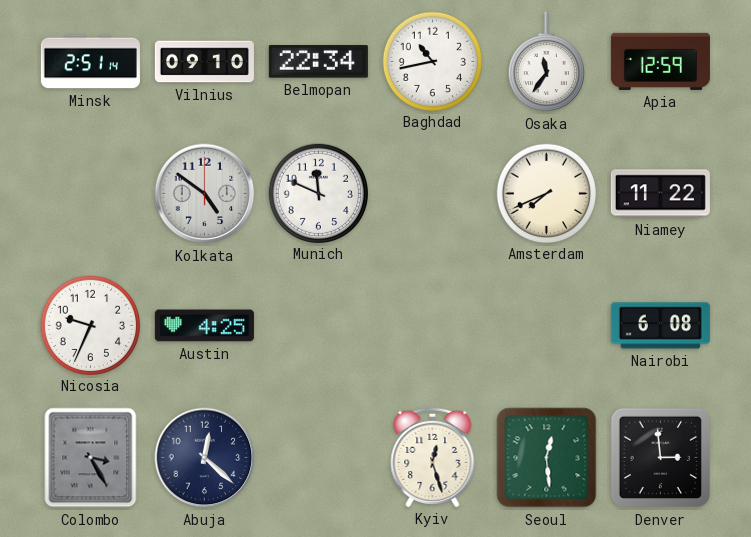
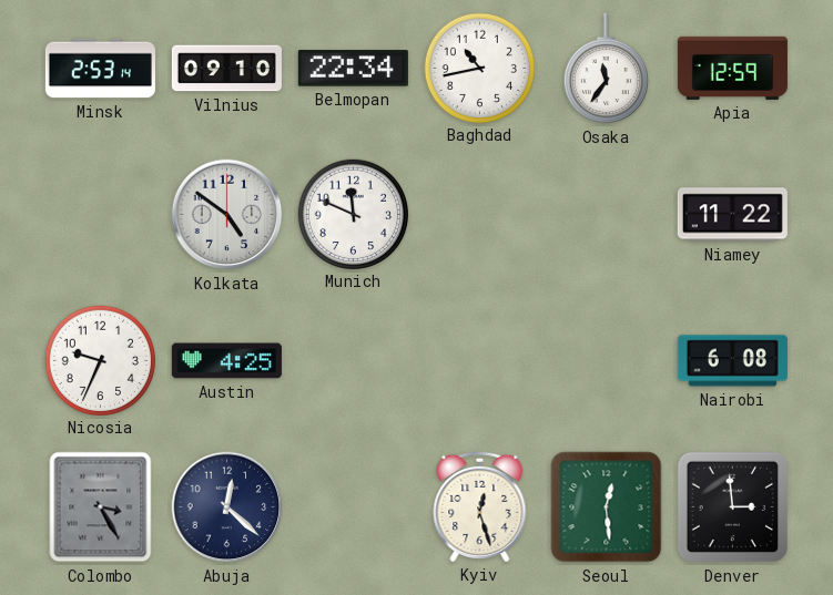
Minsk: 2:51 -> 2:53 (100, 69)
Amsterdam: 7:41 -> none (546, 193)
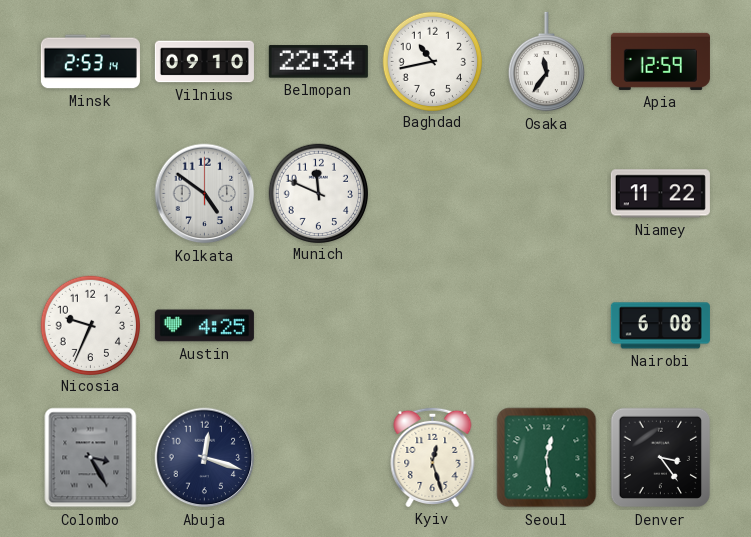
Abuja: 12:22 -> 12:18 (205, 458)
Denver: 2:59 -> 3:24 (661, 458)
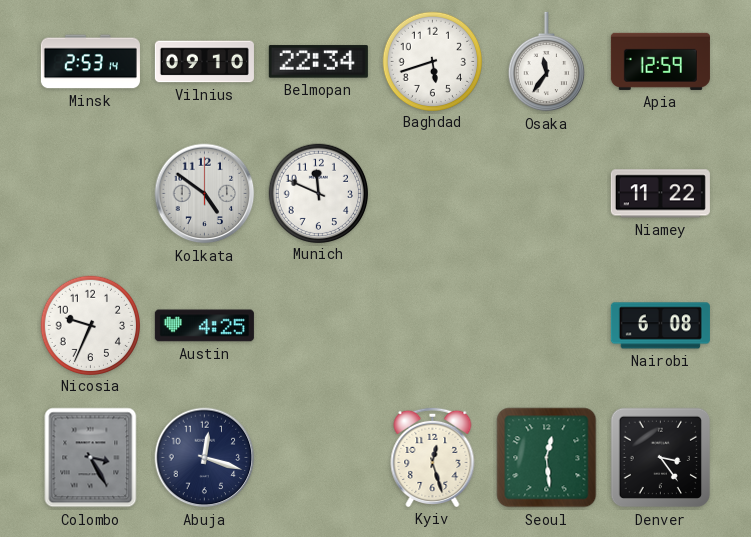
Baghdad: 10:43 -> 5:42 (432, 61)
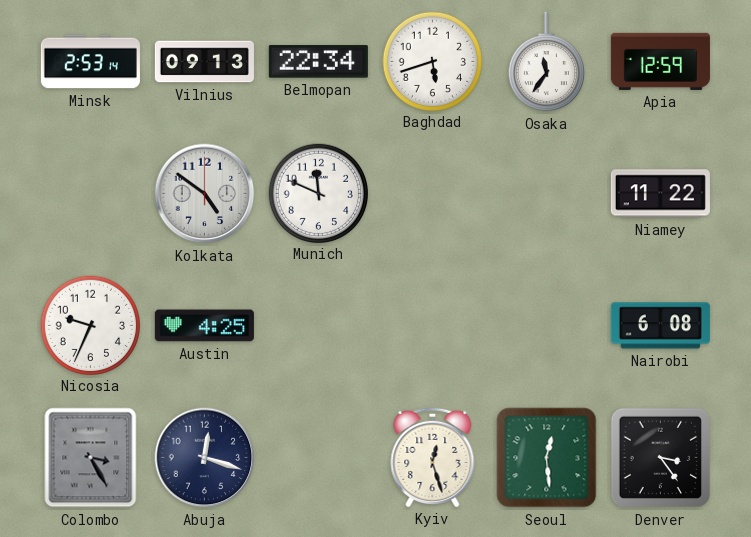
Vilnius: 09:10 -> 09:13 (204, 62)
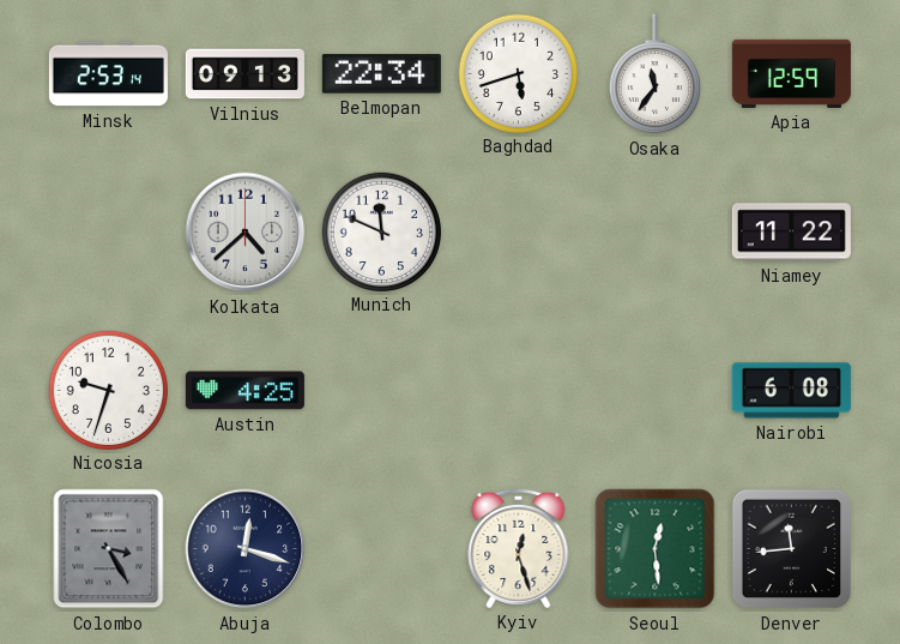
Kolkata: 4:51 -> 4:38 (246, 233)
Nicosia: 9:34 -> 9:33 (108, 390)
Denver: 3:24 -> 11:44 (792, 549)
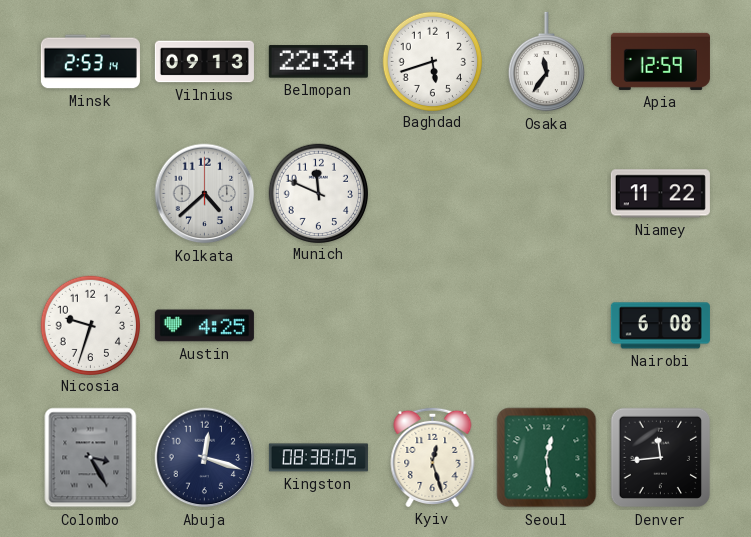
Kingston: none -> 08:38 (318, 458)
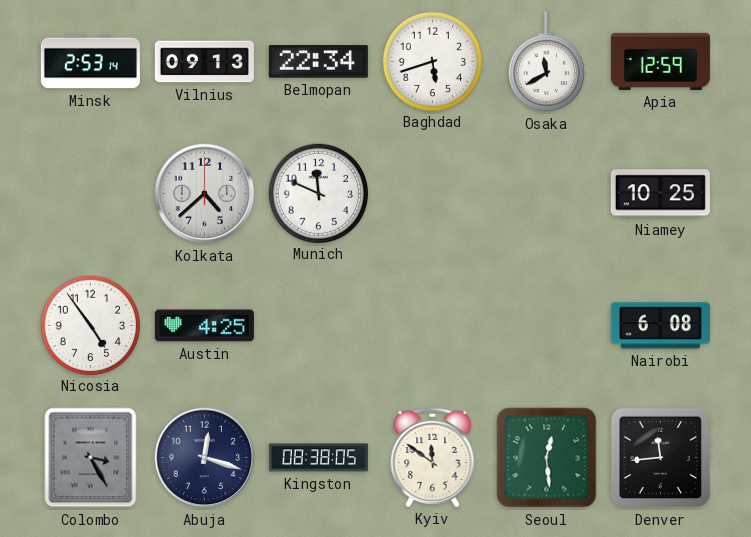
Osaka: 11:36 -> 11:40 (546, 62)
Niamey: 11:22 -> 10:25 (660, 194)
Nicosia: 9:33 -> 4:54 (90, 325)
Kyiv: 12:27 -> 11:51 (433, 457)
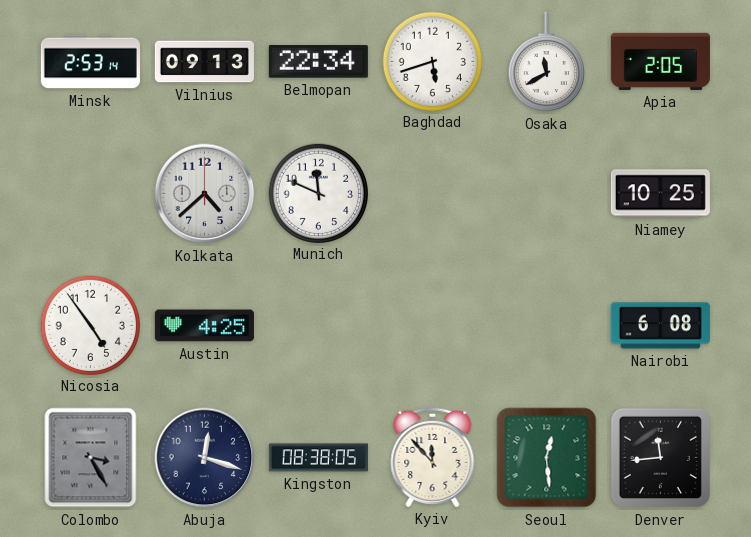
Apia: 12:59 -> 2:05 (660, 61)
Kyiv: 11:51 -> 11:53 (433, 457)
